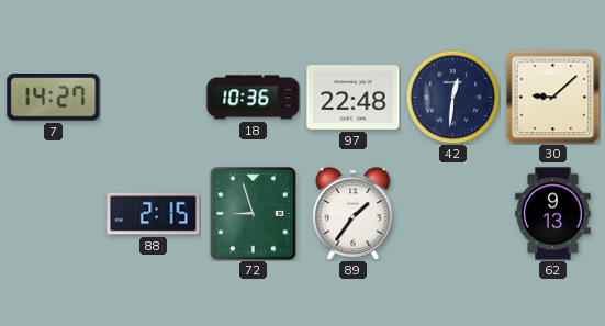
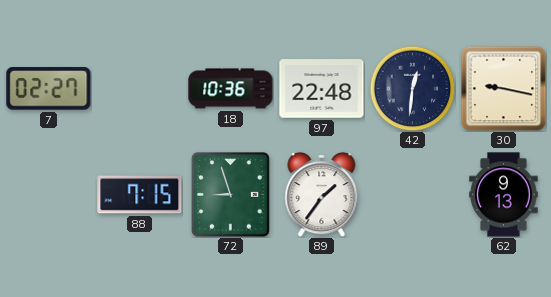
7: 14:27 -> 02:27 (49, 89)
30: 9:08 -> 9:17 (503, 88)
88: 2:15 -> 7:15 (140, 195)
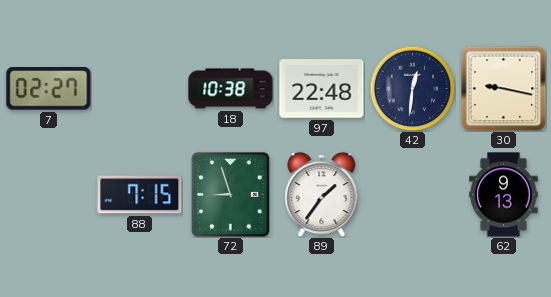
18: 10:36 -> 10:38 (231, 89)
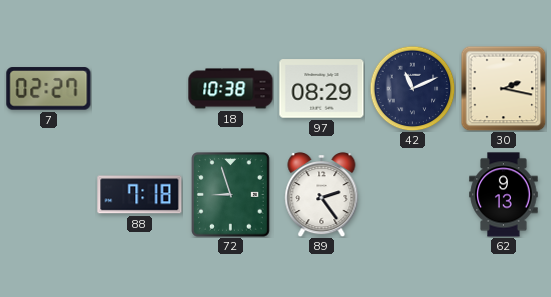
97: 22:48 -> 08:29 (322, 89)
42: 12:31 -> 11:11 (412, 88)
30: 9:17 -> 2:17 (503, 88)
88: 7:15 -> 7:18 (140, 195)
89: 1:36 -> 2:24 (322, 194)
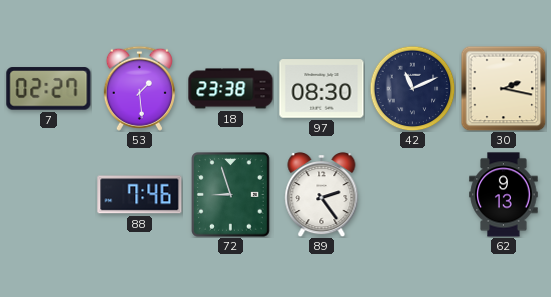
53: none -> 1:29 (139, 88)
18: 10:38 -> 23:38 (231, 89)
97: 08:29 -> 08:30 (322, 89)
88: 7:18 -> 7:46 (140, 195)
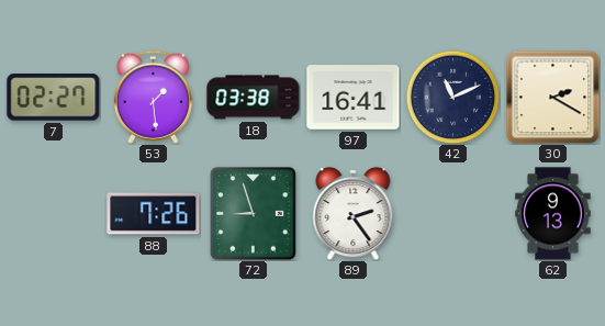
18: 23:38 -> 03:38 (254, 98)
97: 08:30 -> 16:41 (354, 98)
30: 2:17 -> 2:20 (552, 97)
88: 7:46 -> 7:26 (154, 214)
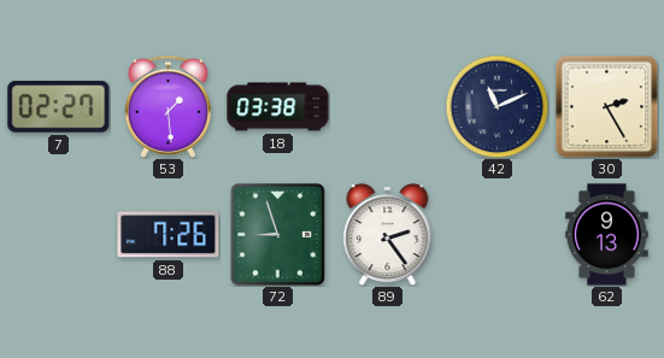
97: 16:41 -> none (354, 98)
30: 2:20 -> 2:25 (606, 106)
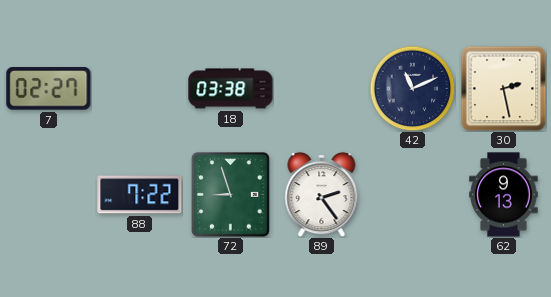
53: 1:29 -> none (168, 106)
30: 2:25 -> 2:28 (503, 88)
88: 7:26 -> 7:22 (140, 195)
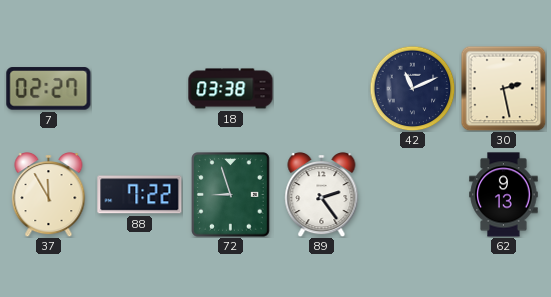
37: none -> 11:55 (49, 194)
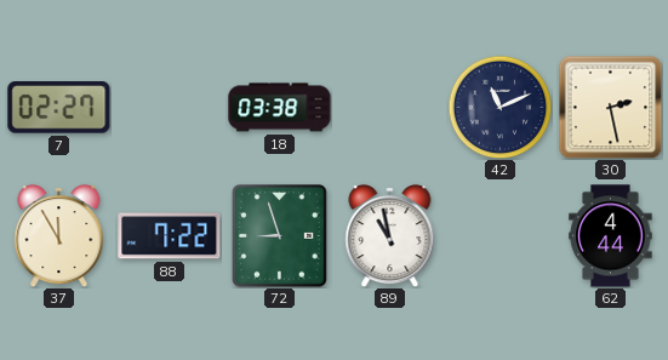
89: 2:24 -> 10:58 (390, 235)
62: 9:13 -> 4:44 (611, 236)
